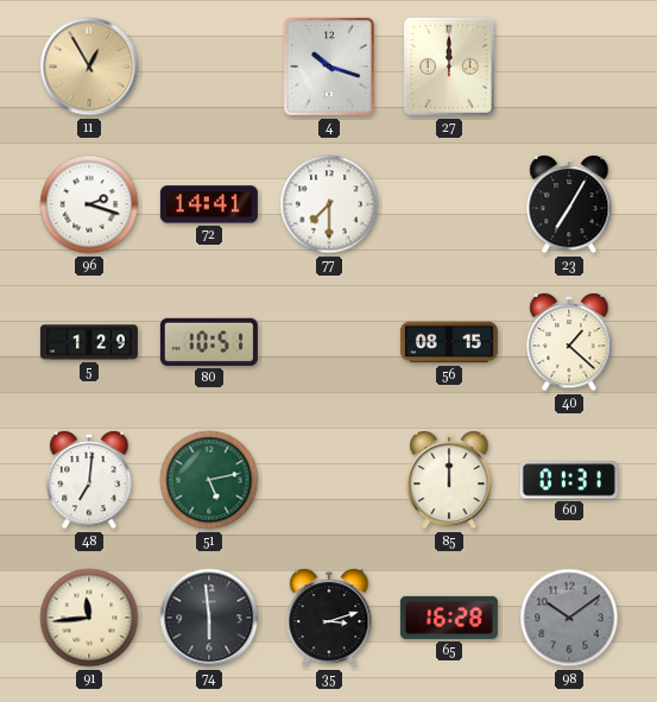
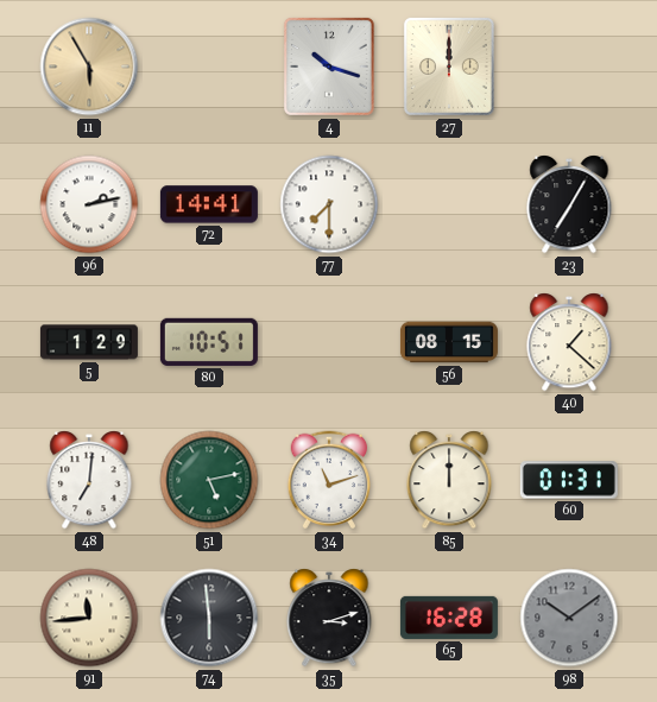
11: 12:55 -> 5:55 (89, 67)
96: 2:18 -> 2:13 (89, 204)
34: none -> 11:12 (329, 480)
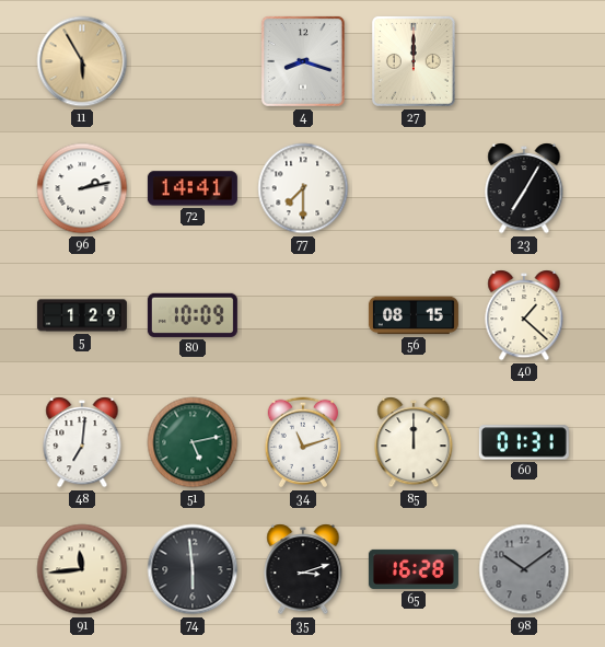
4: 10:18 -> 8:18 (303, 61)
80: 10:51 -> 10:09 (193, 315)
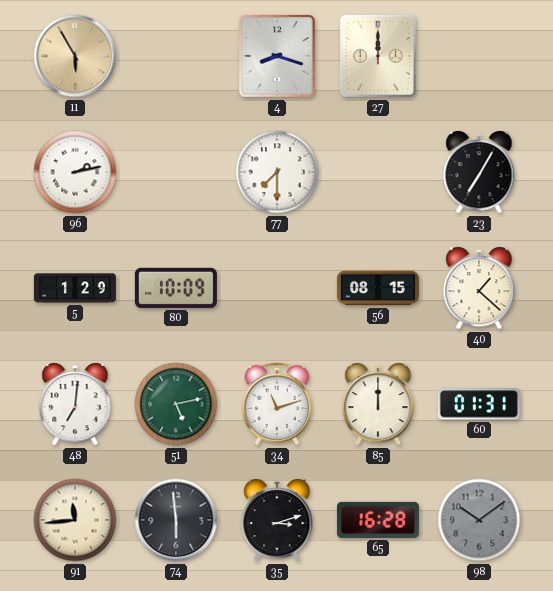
72: 14:41 -> none (193, 188)
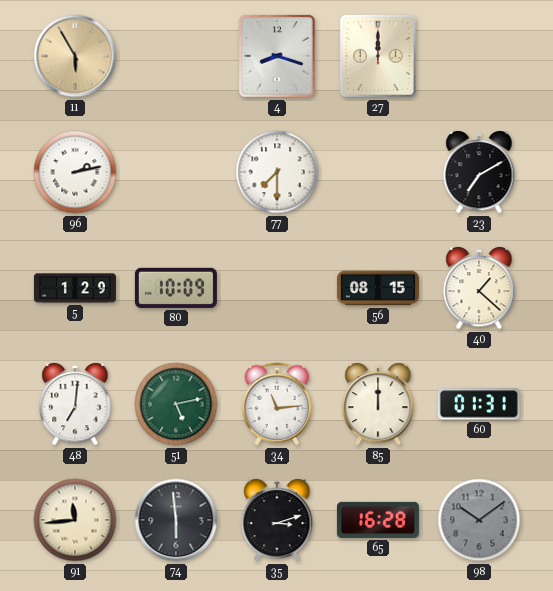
23: 7:05 -> 7:10 (479, 172)
34: 11:12 -> 11:14 (277, 404)
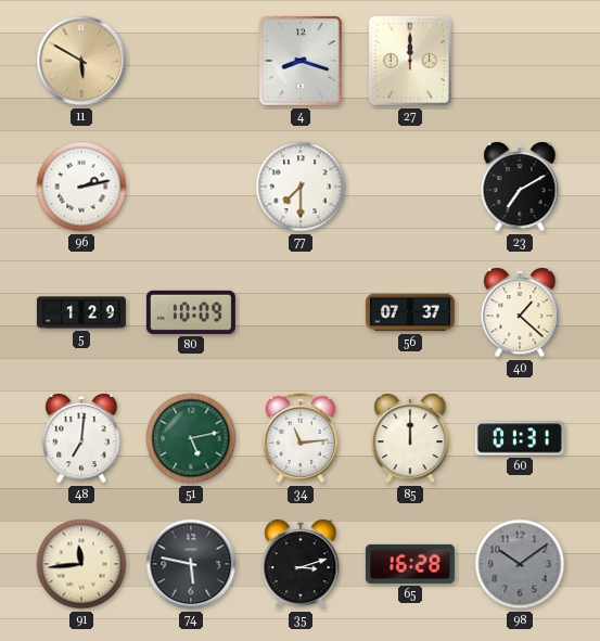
11: 5:55 -> 5:50 (81, 61)
56: 08:15 -> 07:37 (410, 312)
74: 5:59 -> 5:47 (191, 564)
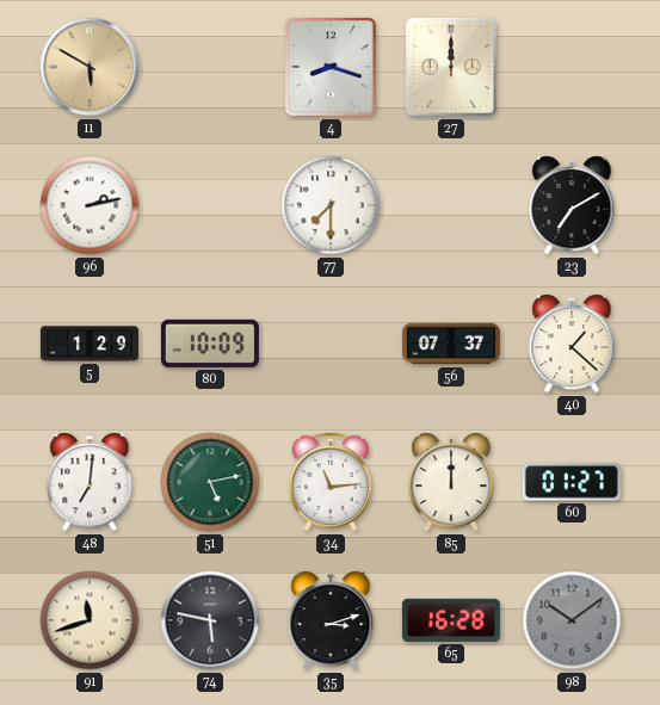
60: 01:31 -> 01:27 (572, 482)
91: 11:44 -> 11:42 (90, 620)
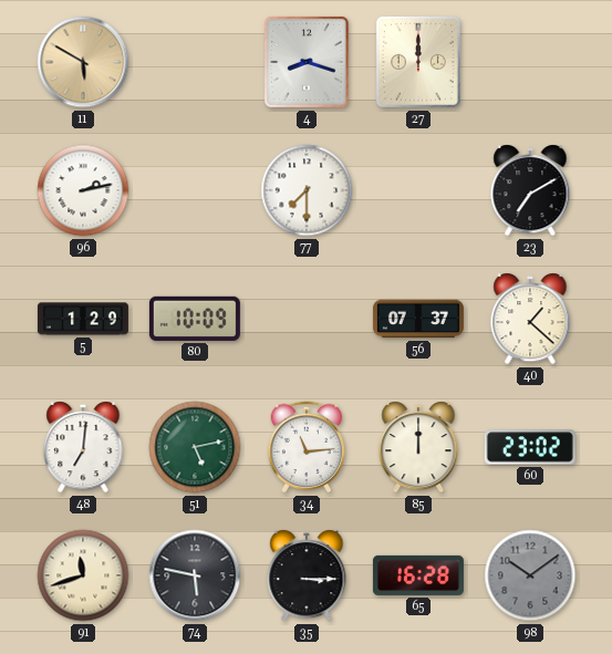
60: 01:27 -> 23:02 (530, 447)
35: 3:12 -> 3:15 (307, 575)
